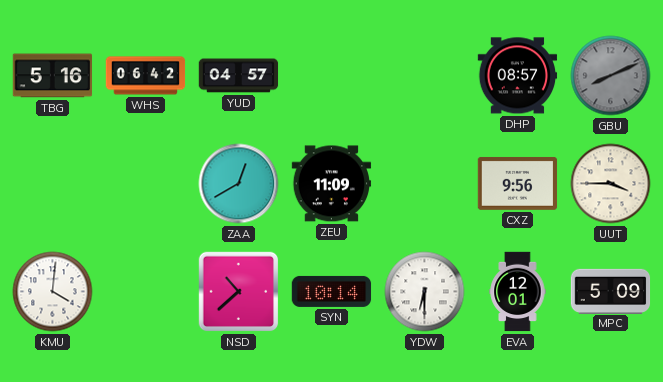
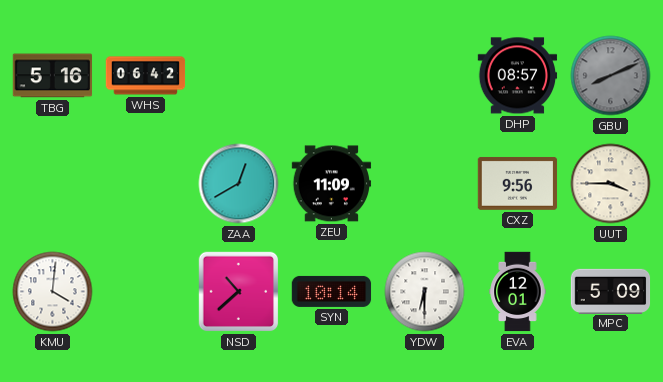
YUD: 04:57 -> none (239, 76)
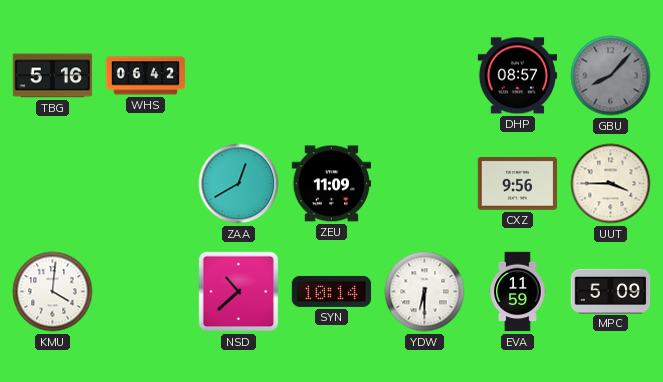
GBU: 8:11 -> 8:07 (611, 76)
EVA: 12:01 -> 11:59 (518, 292)
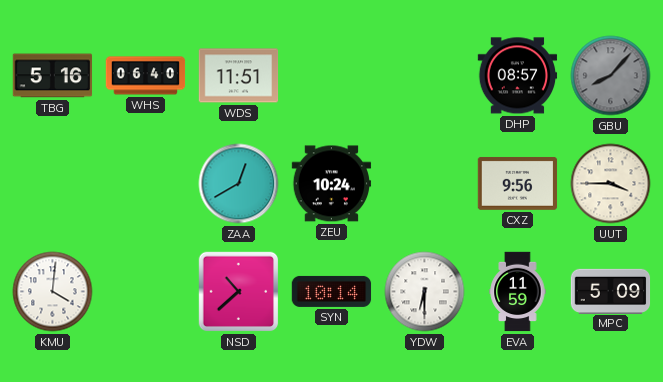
WHS: 06:42 -> 06:40 (146, 76)
WDS: none -> 11:51 (239, 76)
ZEU: 11:09 -> 10:24 (332, 184)
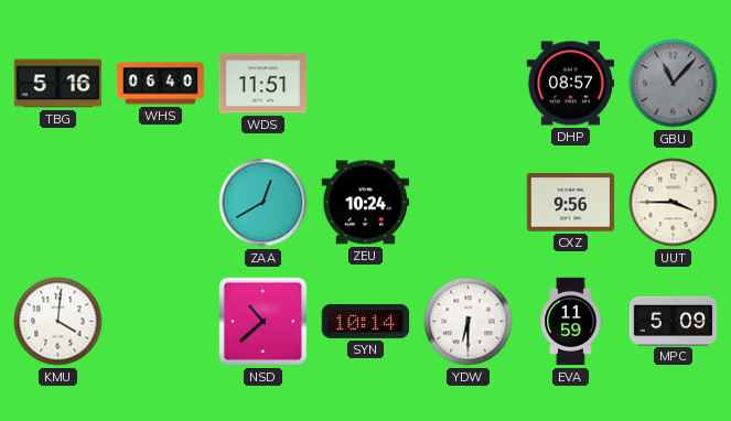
GBU: 8:07 -> 11:07 (674, 84)
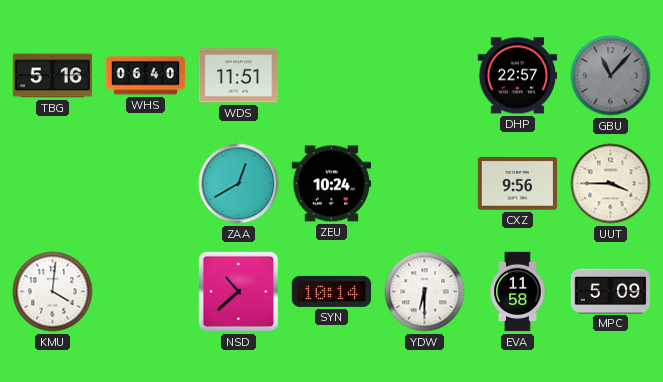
DHP: 08:57 -> 22:57 (518, 76)
EVA: 11:59 -> 11:58 (518, 292)
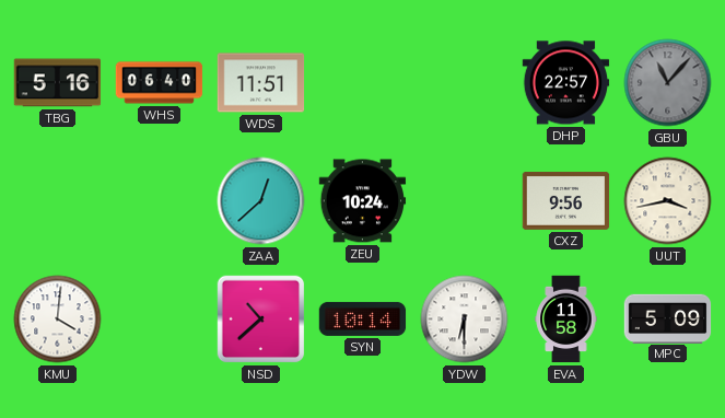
ZAA: 12:40 -> 12:38 (261, 201)
UUT: 3:45 -> 3:43 (668, 201)
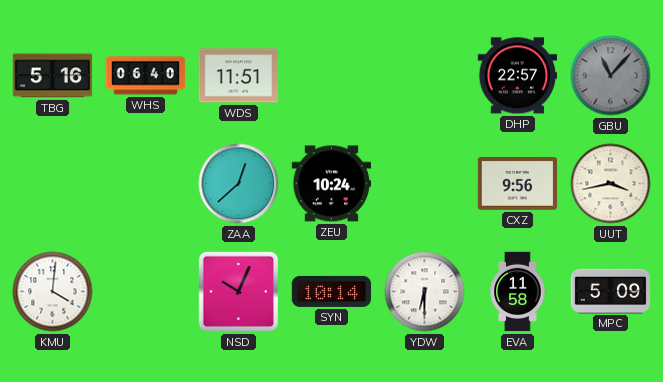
NSD: 10:38 -> 10:04 (239, 292)
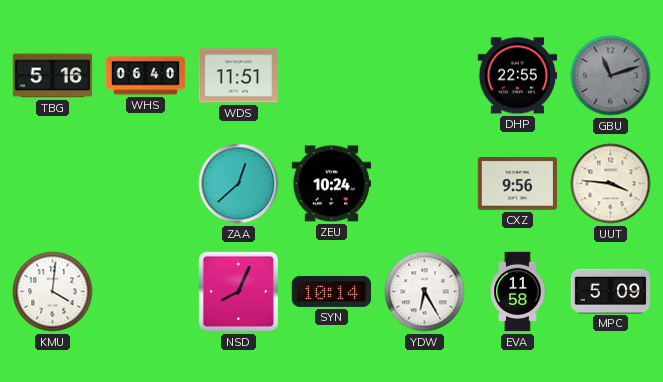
DHP: 22:57 -> 22:55 (518, 76)
GBU: 11:07 -> 11:12 (611, 76)
UUT: 3:43 -> 3:46 (611, 184)
NSD: 10:04 -> 8:04 (239, 292)
YDW: 6:30 -> 6:25 (425, 292)
